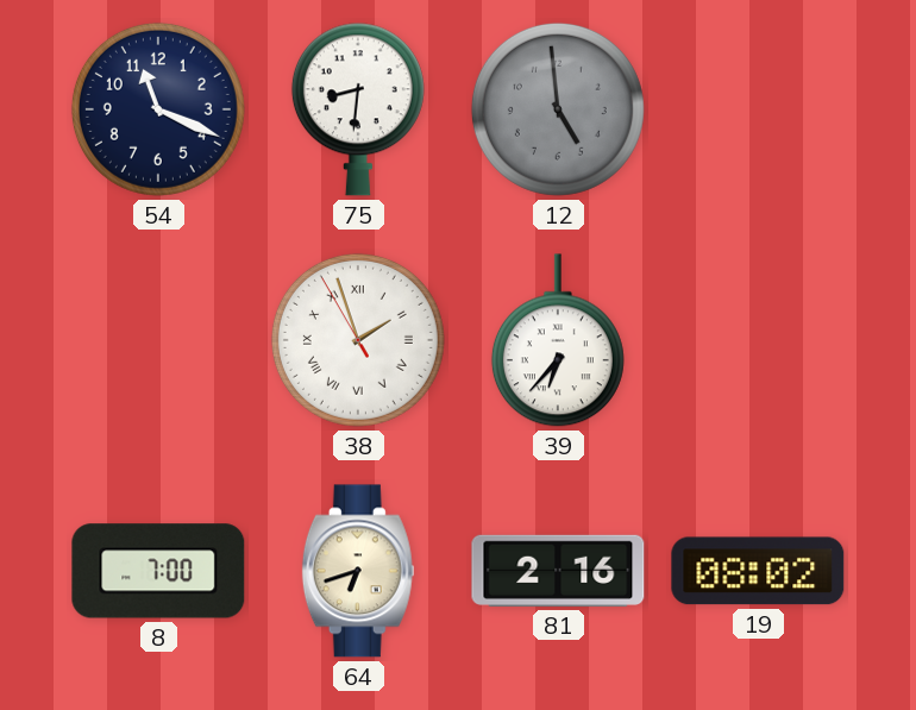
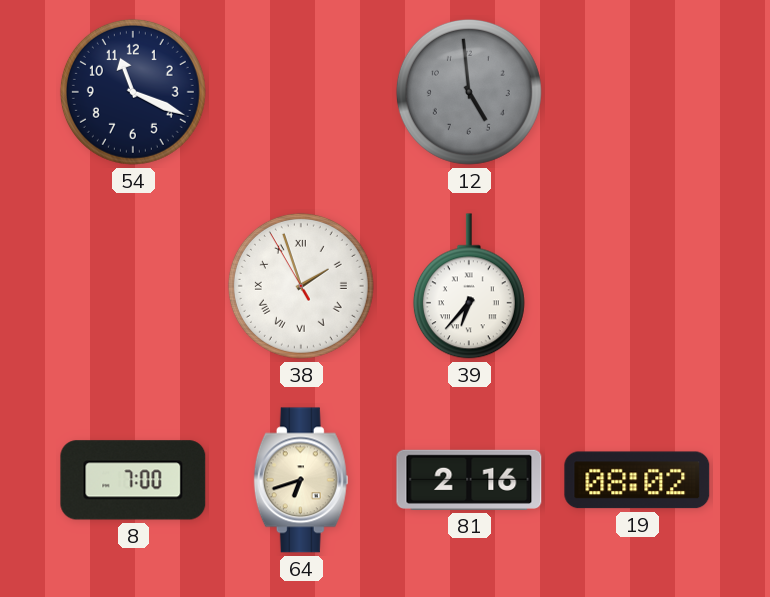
75: 8:31 -> none (358, 109)
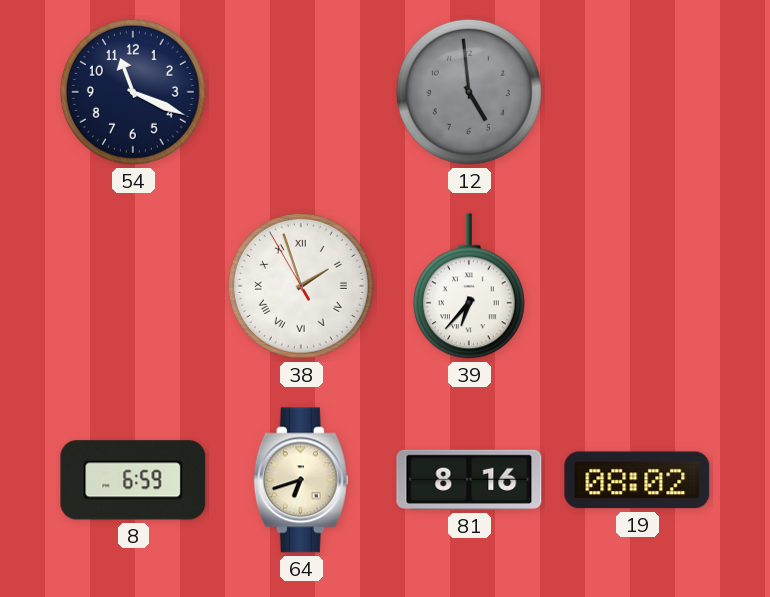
8: 7:00 -> 6:59 (133, 480)
81: 2:16 -> 8:16 (469, 480)
